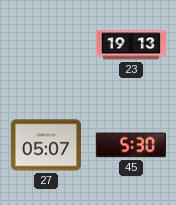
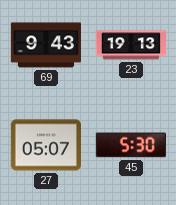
69: none -> 9:43 (46, 45)
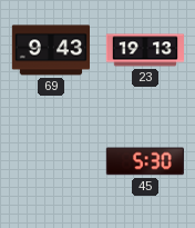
27: 05:07 -> none (45, 145)
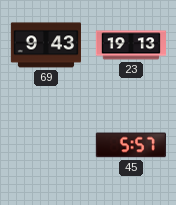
45: 5:30 -> 5:57 (131, 145)
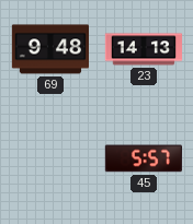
69: 9:43 -> 9:48 (50, 49)
23: 19:13 -> 14:13 (144, 49)
